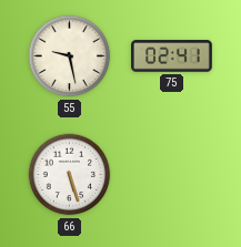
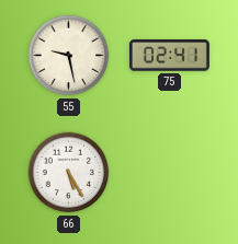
66: 5:27 -> 5:25 (69, 173)
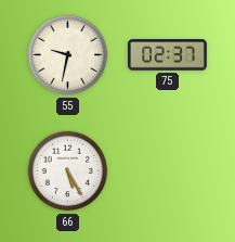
55: 9:28 -> 9:32 (68, 55)
75: 02:41 -> 02:37 (168, 55)
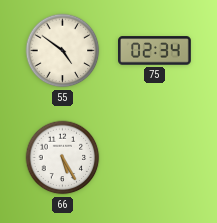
55: 9:32 -> 4:51 (63, 51)
75: 02:37 -> 02:34 (155, 51)
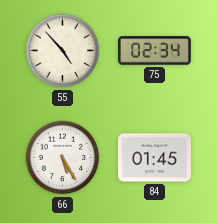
55: 4:51 -> 4:53 (63, 51)
84: none -> 01:45 (155, 158)
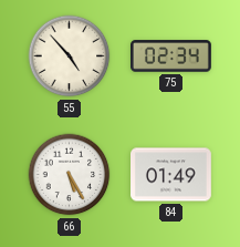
84: 01:45 -> 01:49 (171, 175)
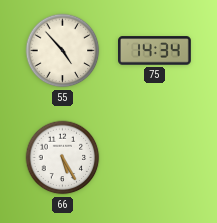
75: 02:34 -> 14:34 (155, 51)
84: 01:49 -> none (171, 175)
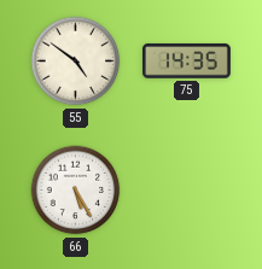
55: 4:53 -> 4:51 (76, 62)
75: 14:34 -> 14:35 (187, 62)
